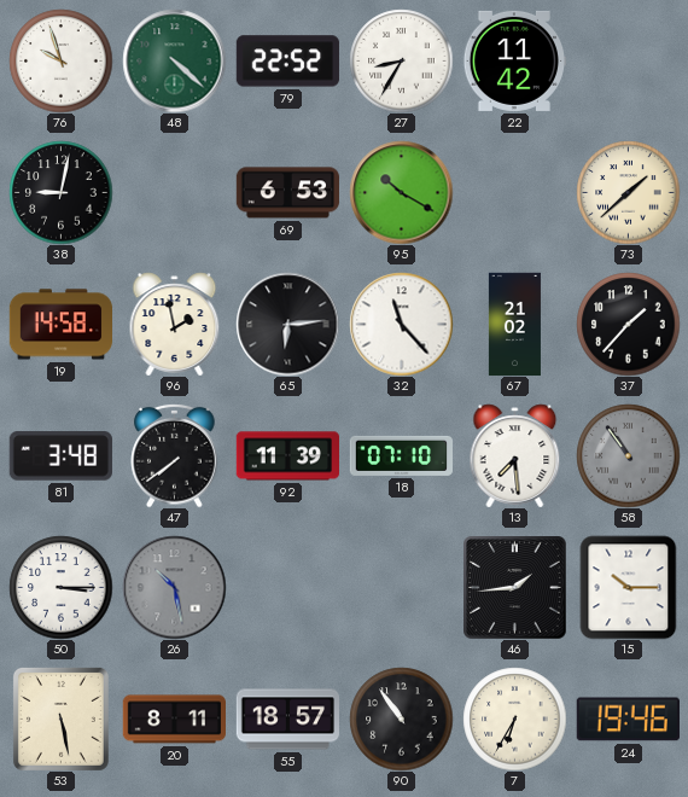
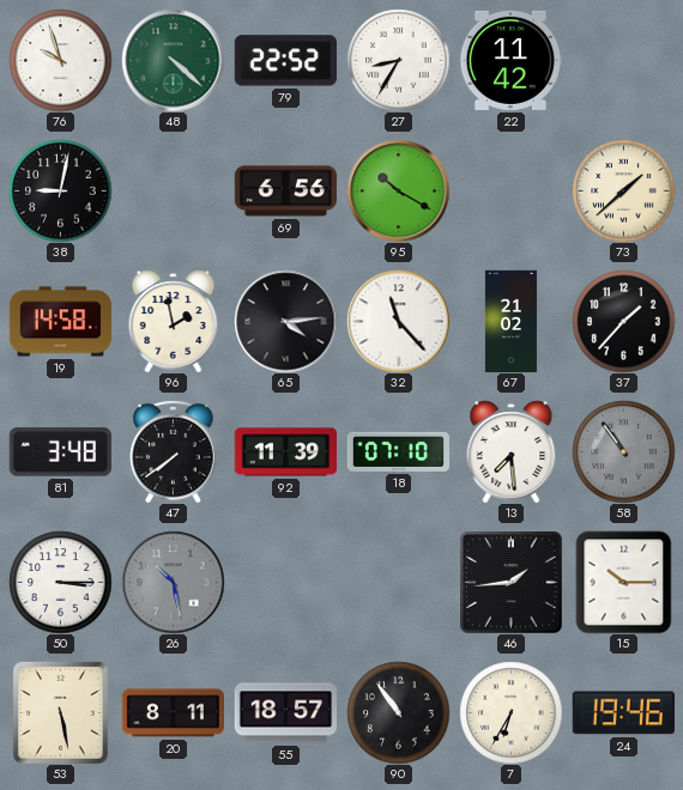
69: 6:53 -> 6:56 (285, 192)
65: 6:14 -> 4:14 (285, 321)
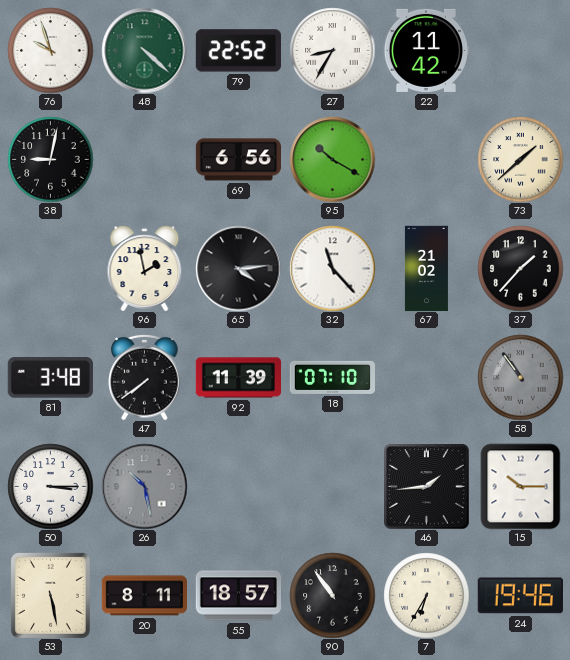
19: 14:58 -> none (60, 322)
13: 7:29 -> none (512, 451)
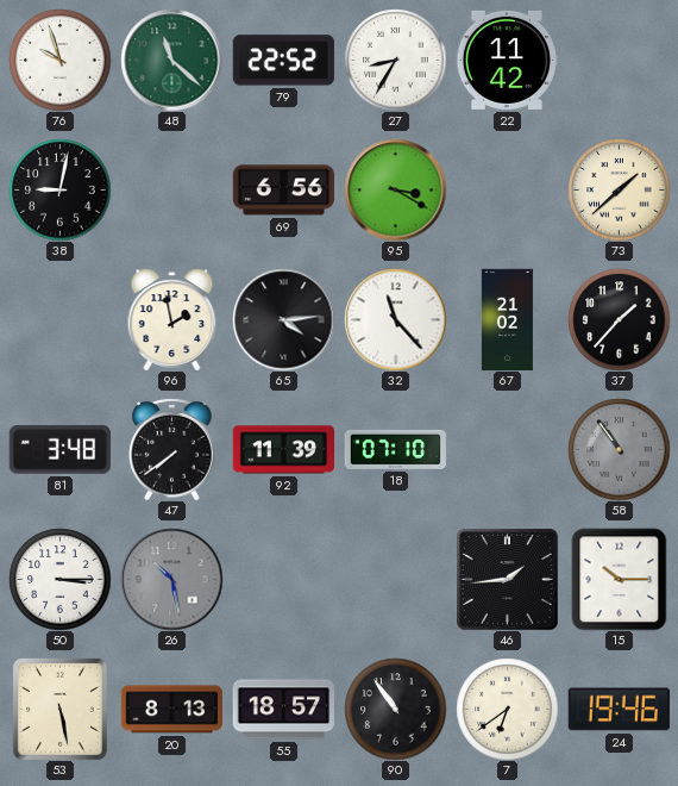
48: 4:22 -> 11:22 (171, 60)
95: 10:20 -> 3:20 (395, 189)
20: 8:11 -> 8:13 (171, 710)
7: 6:35 -> 6:39 (507, 709)
